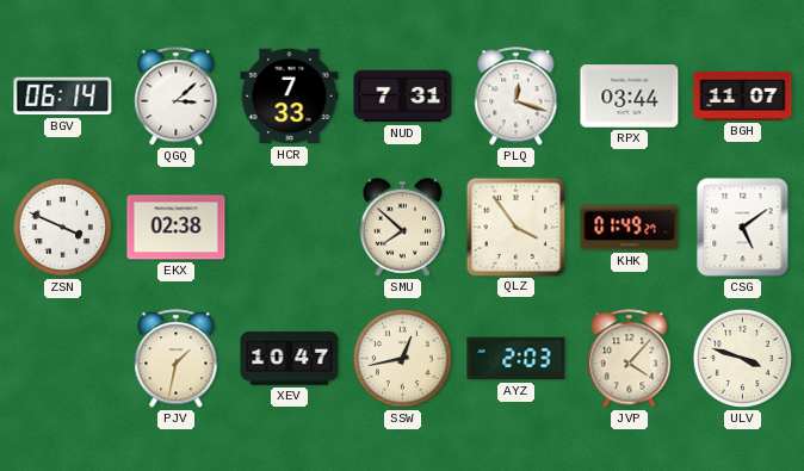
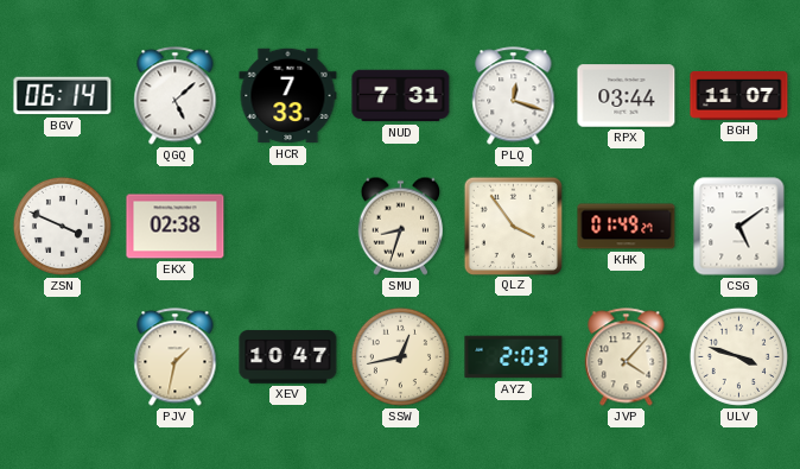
QGQ: 3:08 -> 5:08 (176, 96)
SMU: 7:52 -> 8:33 (400, 226)
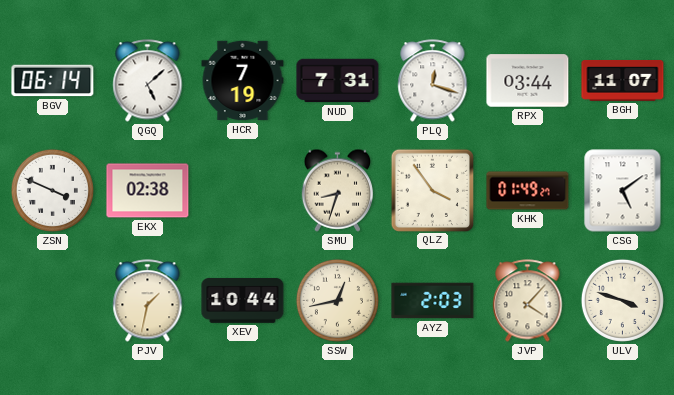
HCR: 7:33 -> 7:19 (243, 81)
XEV: 10:47 -> 10:44 (243, 301)
